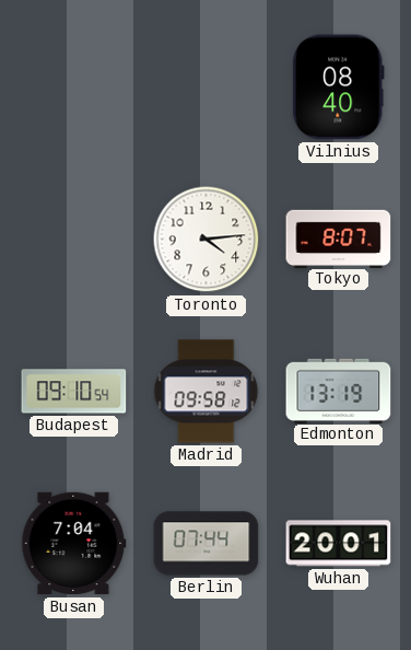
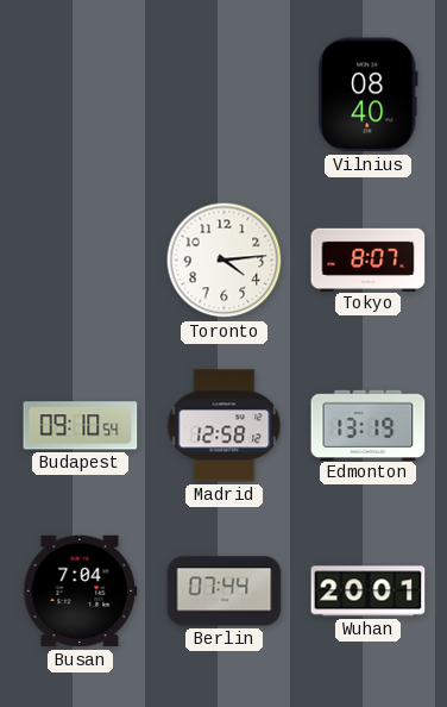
Madrid: 09:58 -> 12:58 (225, 426)
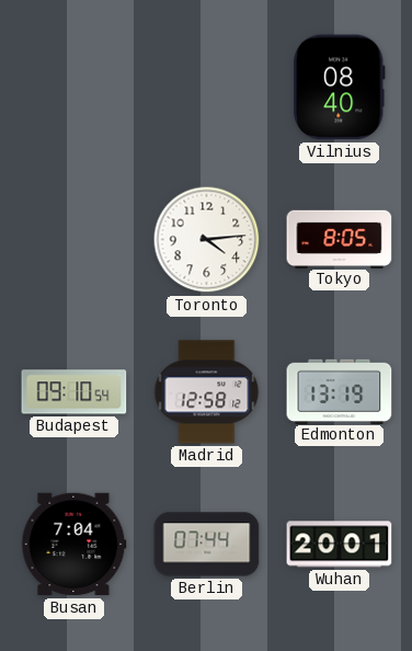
Tokyo: 8:07 -> 8:05 (340, 239)
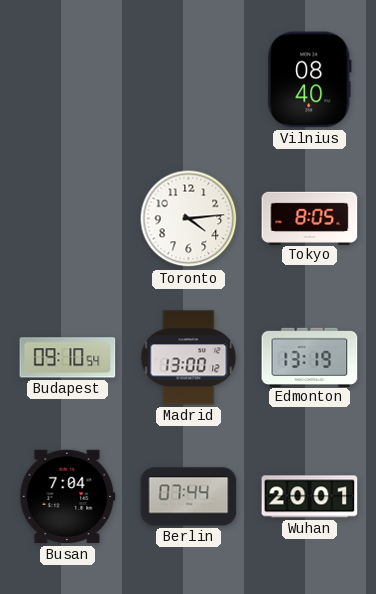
Madrid: 12:58 -> 13:00 (189, 358)
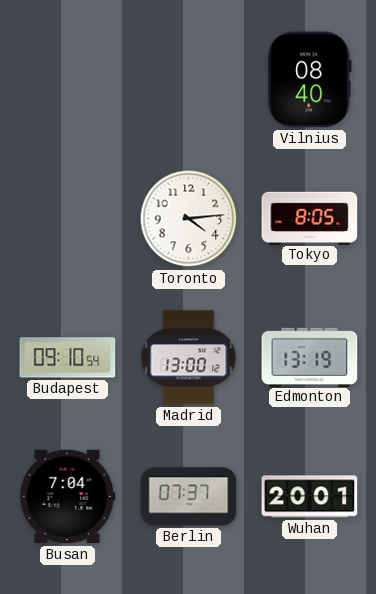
Berlin: 07:44 -> 07:37 (189, 497)
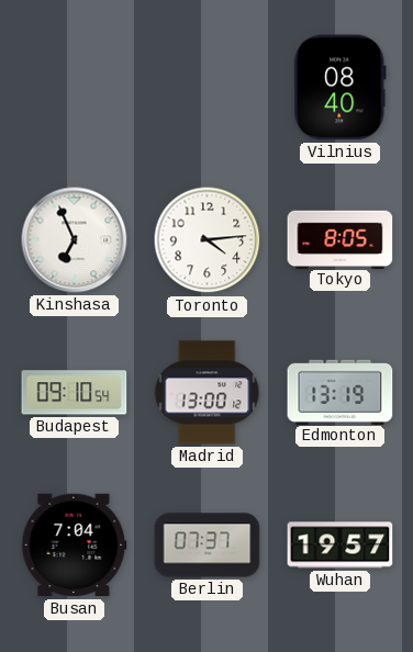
Kinshasa: none -> 6:56 (75, 240)
Wuhan: 20:01 -> 19:57 (341, 546)
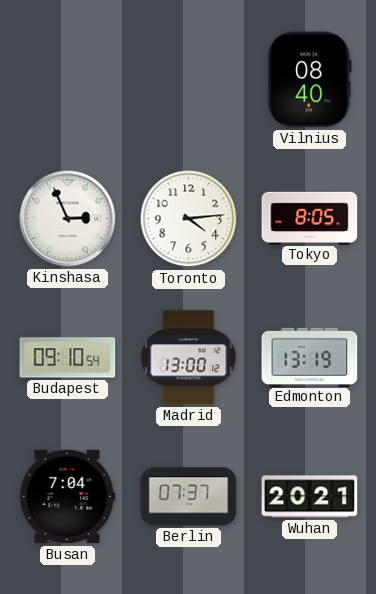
Kinshasa: 6:56 -> 2:56 (68, 219)
Wuhan: 19:57 -> 20:21 (310, 497)
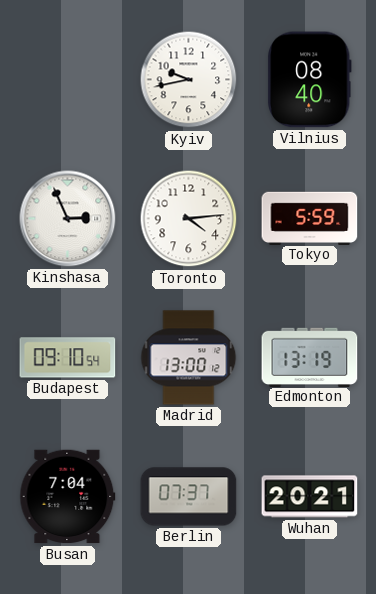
Kyiv: none -> 9:43 (189, 80)
Tokyo: 8:05 -> 5:59 (310, 218)
